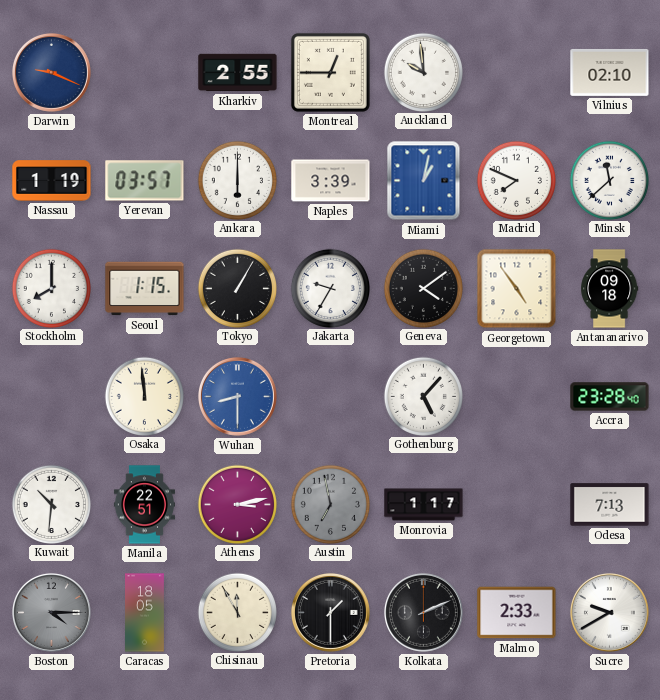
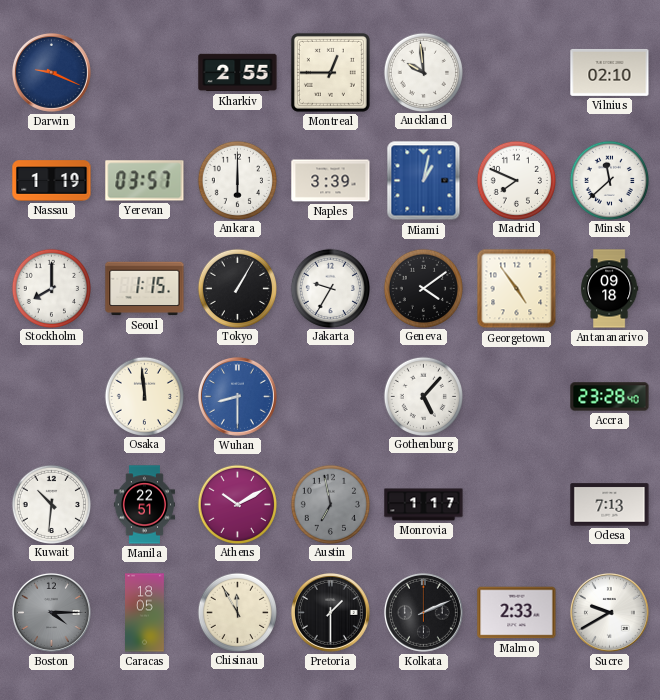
Athens: 3:13 -> 10:10 (237, 504)
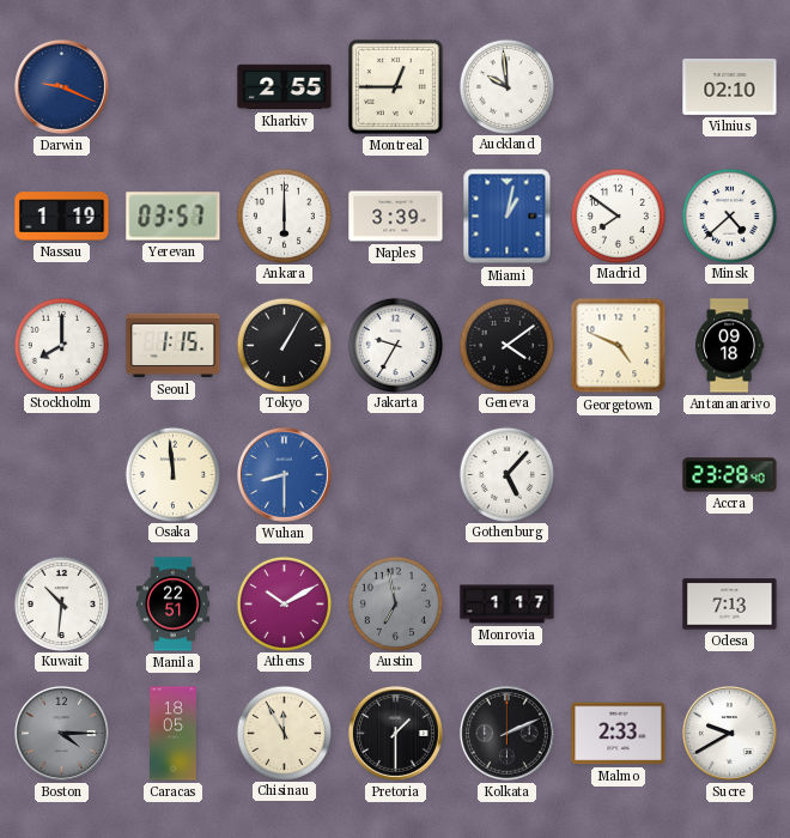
Madrid: 7:49 -> 7:51 (618, 215)
Minsk: 11:38 -> 4:38 (729, 215)
Georgetown: 4:54 -> 4:49 (619, 346)
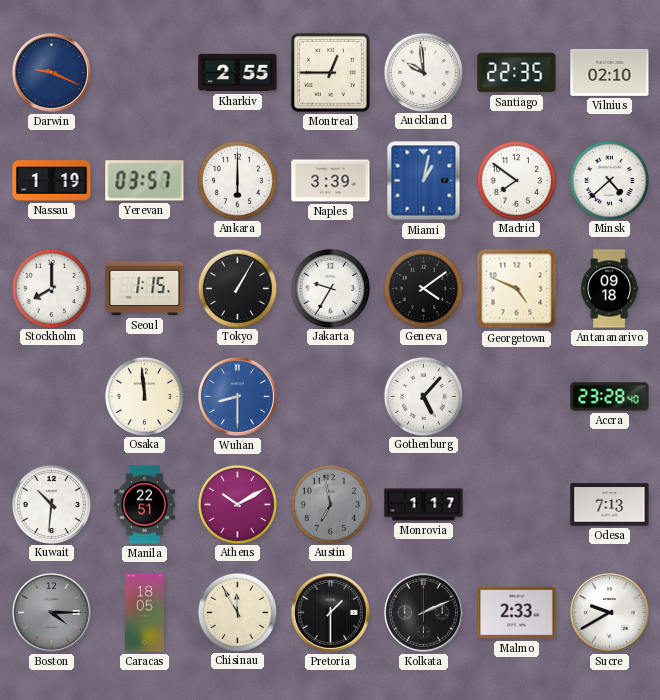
Santiago: none -> 22:35 (517, 73)
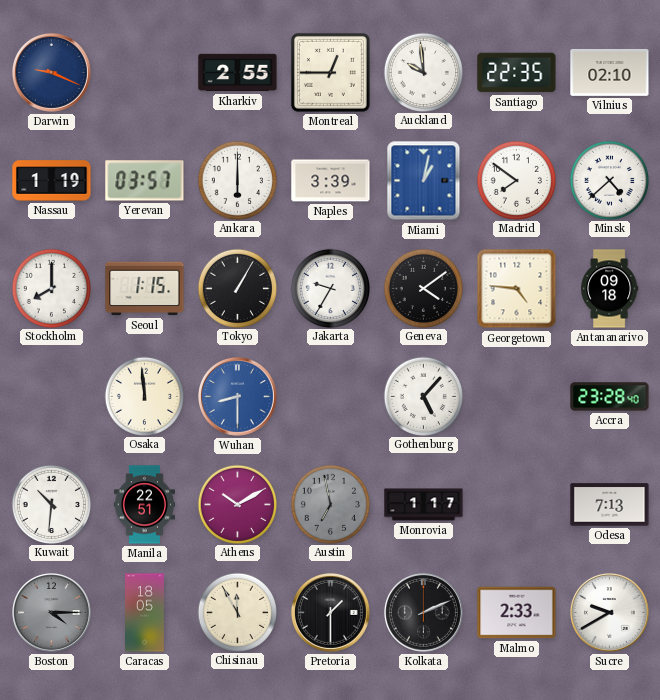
Georgetown: 4:49 -> 4:46 (517, 289)
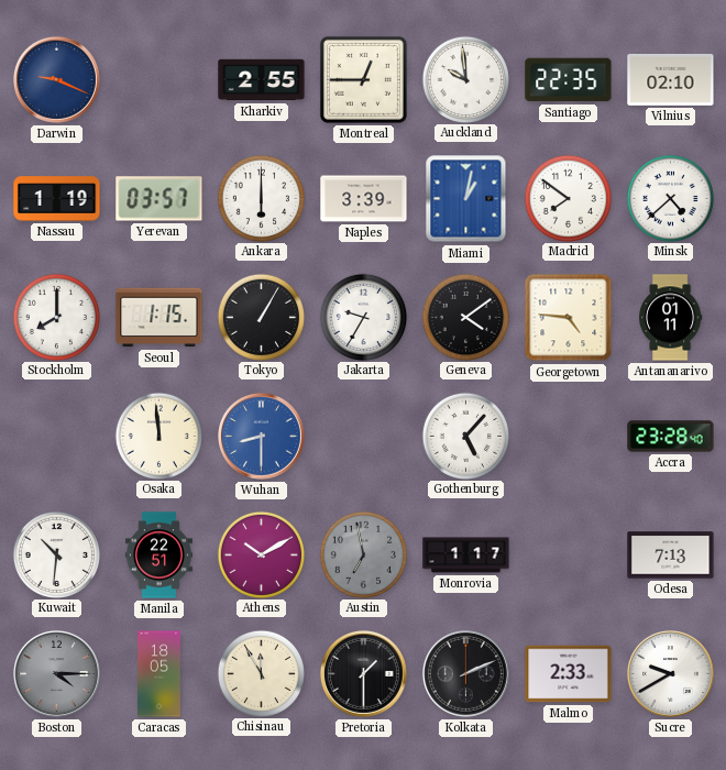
Antananarivo: 09:18 -> 01:11 (671, 318)
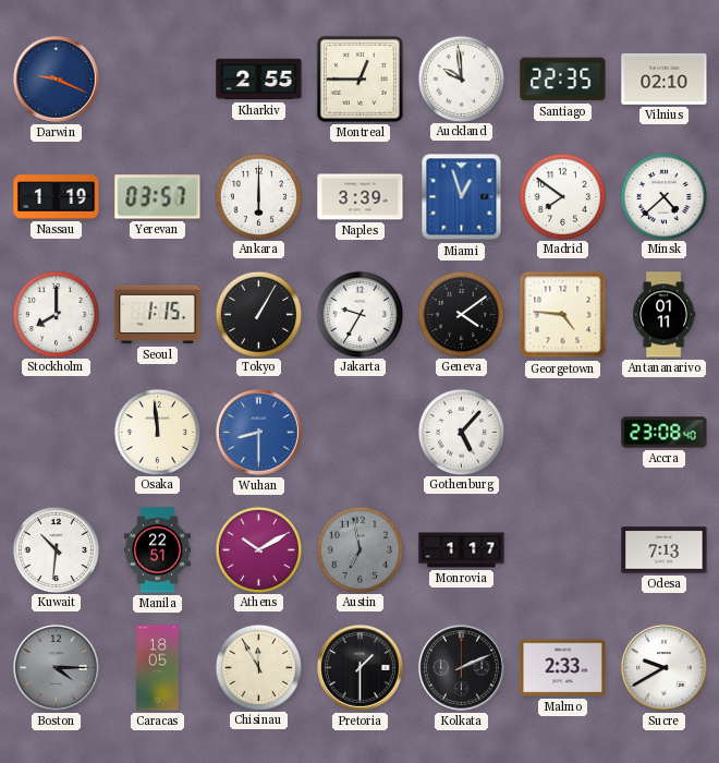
Miami: 1:02 -> 12:57 (462, 197)
Accra: 23:28 -> 23:08 (665, 433)
